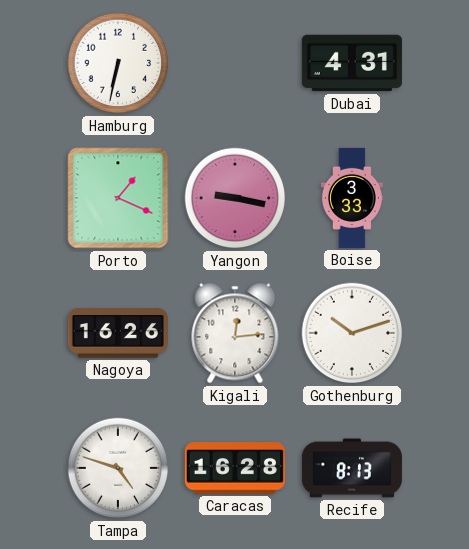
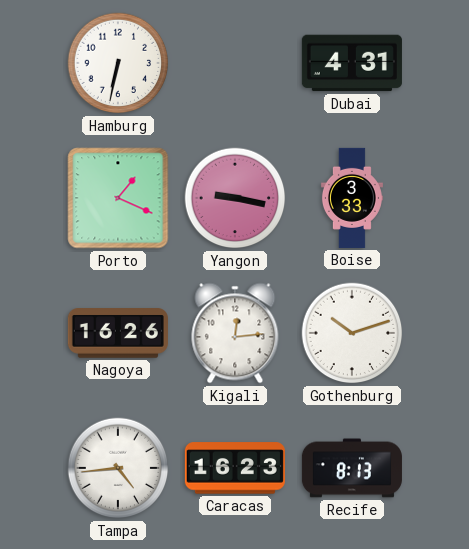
Tampa: 4:48 -> 4:44 (118, 468)
Caracas: 16:28 -> 16:23 (235, 468)
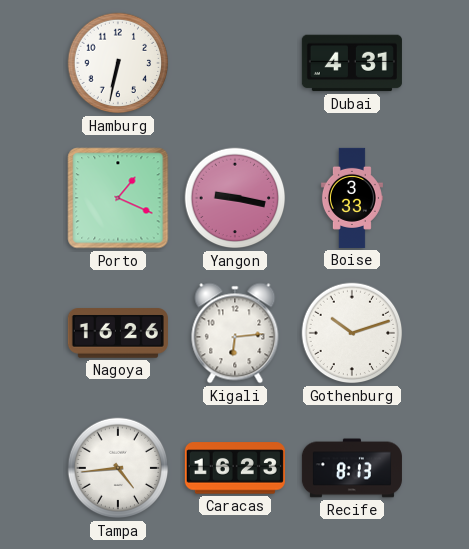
Kigali: 12:14 -> 6:14 (235, 333)
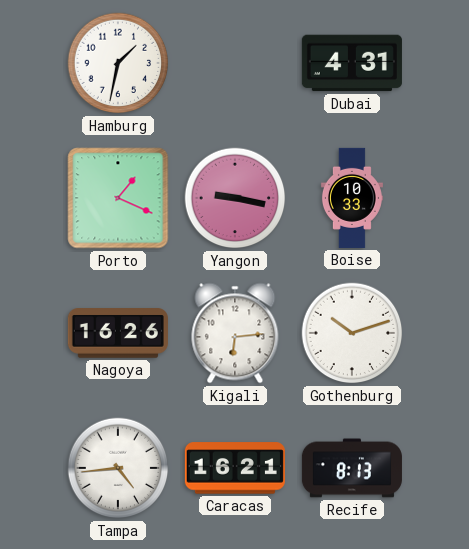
Hamburg: 6:32 -> 1:32 (118, 63)
Boise: 3:33 -> 10:33 (352, 198)
Caracas: 16:23 -> 16:21 (235, 468)
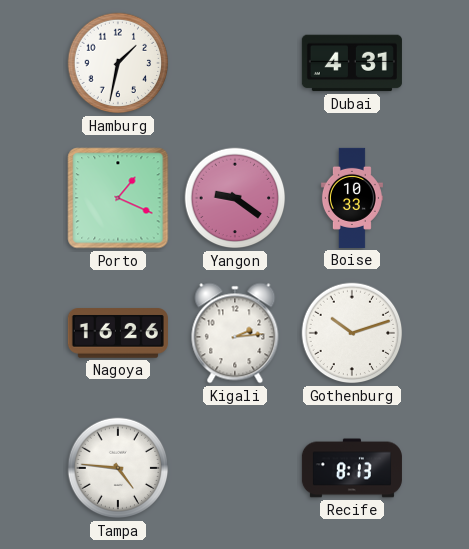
Yangon: 9:17 -> 9:21 (235, 198)
Kigali: 6:14 -> 2:14 (235, 333)
Tampa: 4:44 -> 4:46 (118, 468)
Caracas: 16:21 -> none (235, 468)
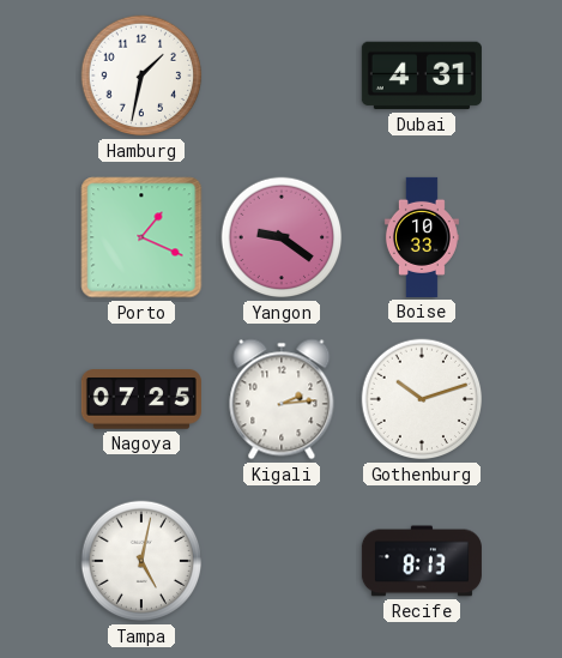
Nagoya: 16:26 -> 07:25 (141, 399)
Tampa: 4:46 -> 5:02 (141, 561)
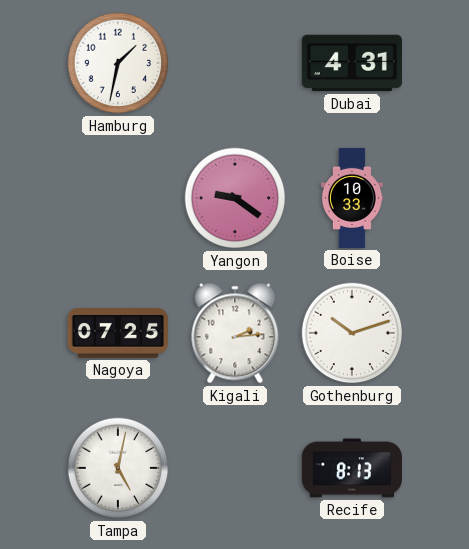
Porto: 1:19 -> none (141, 237)
